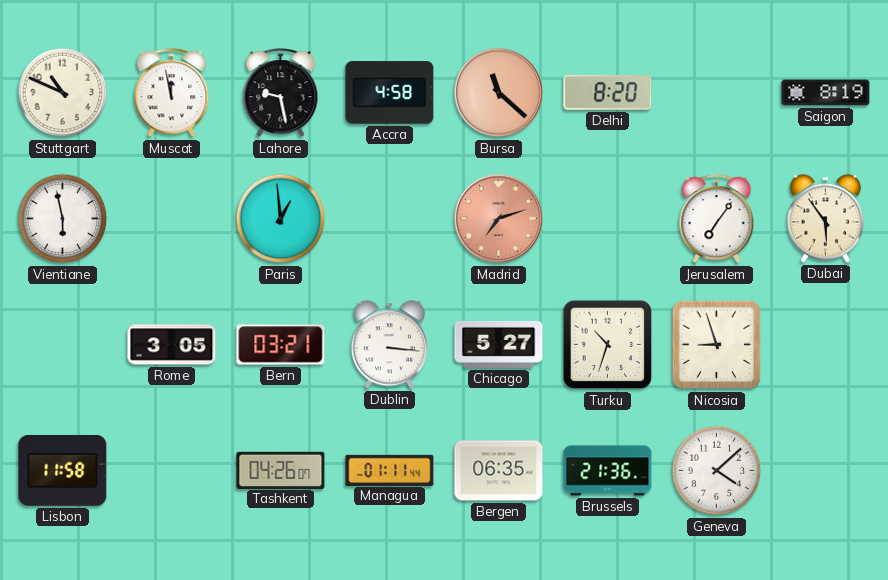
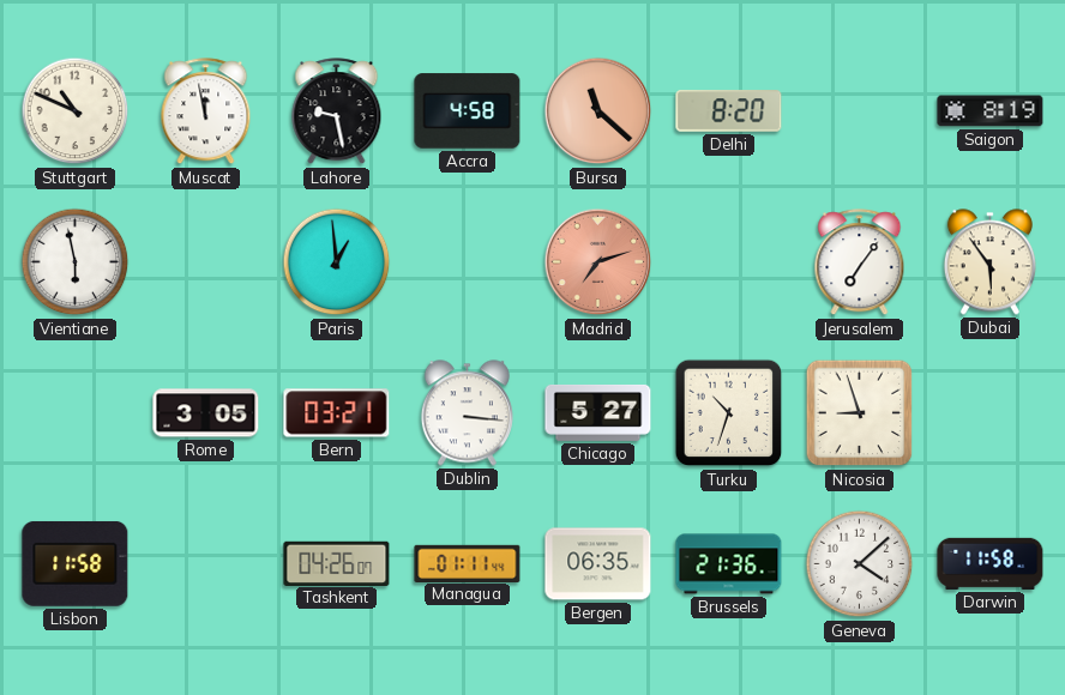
Darwin: none -> 11:58 (991, 563)
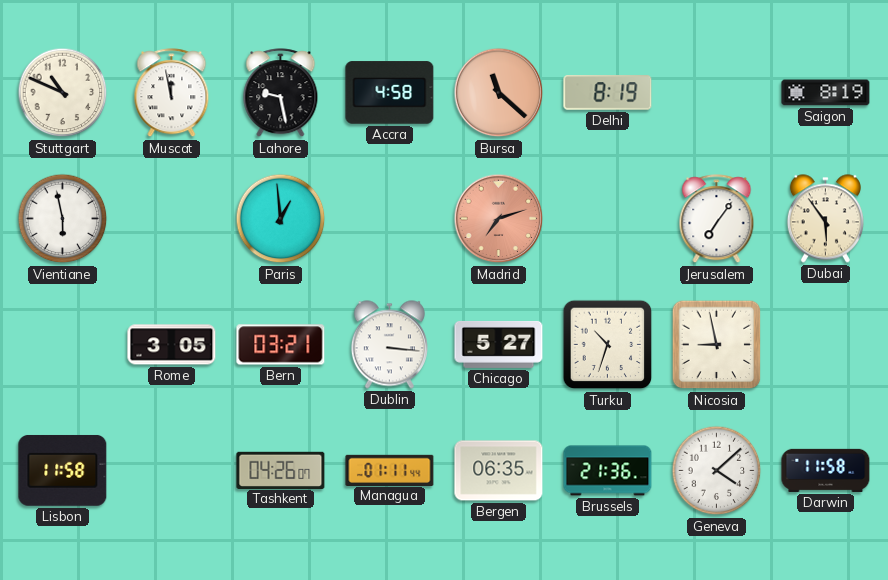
Delhi: 8:20 -> 8:19 (608, 93)
Nicosia: 8:57 -> 8:58 (717, 345)
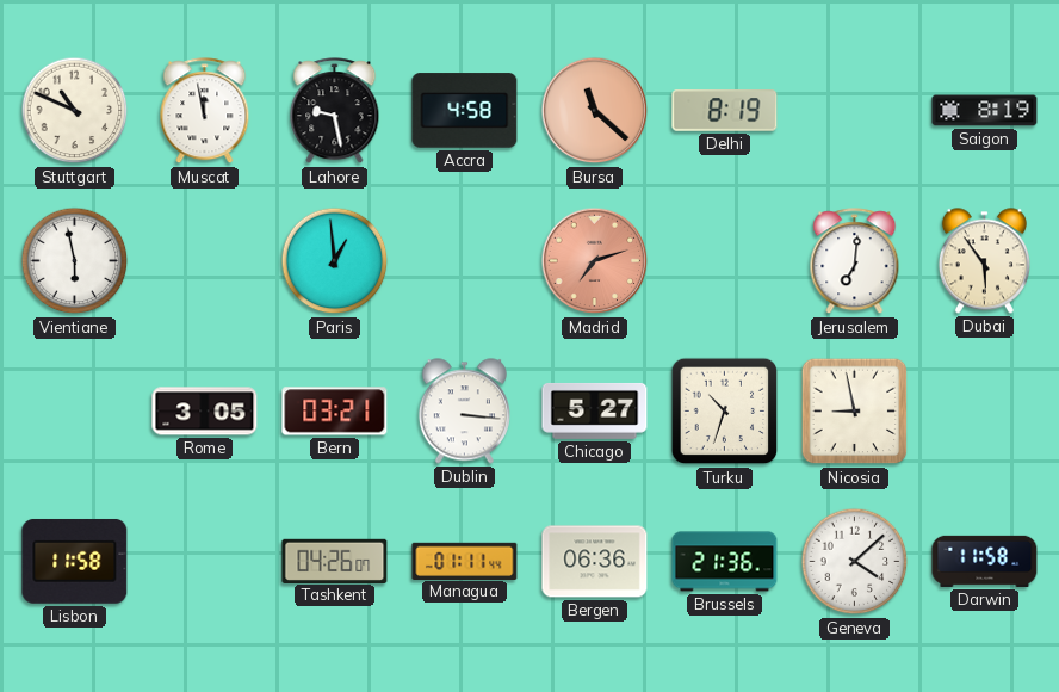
Jerusalem: 7:06 -> 7:01 (855, 261)
Bergen: 06:35 -> 06:36 (595, 562)
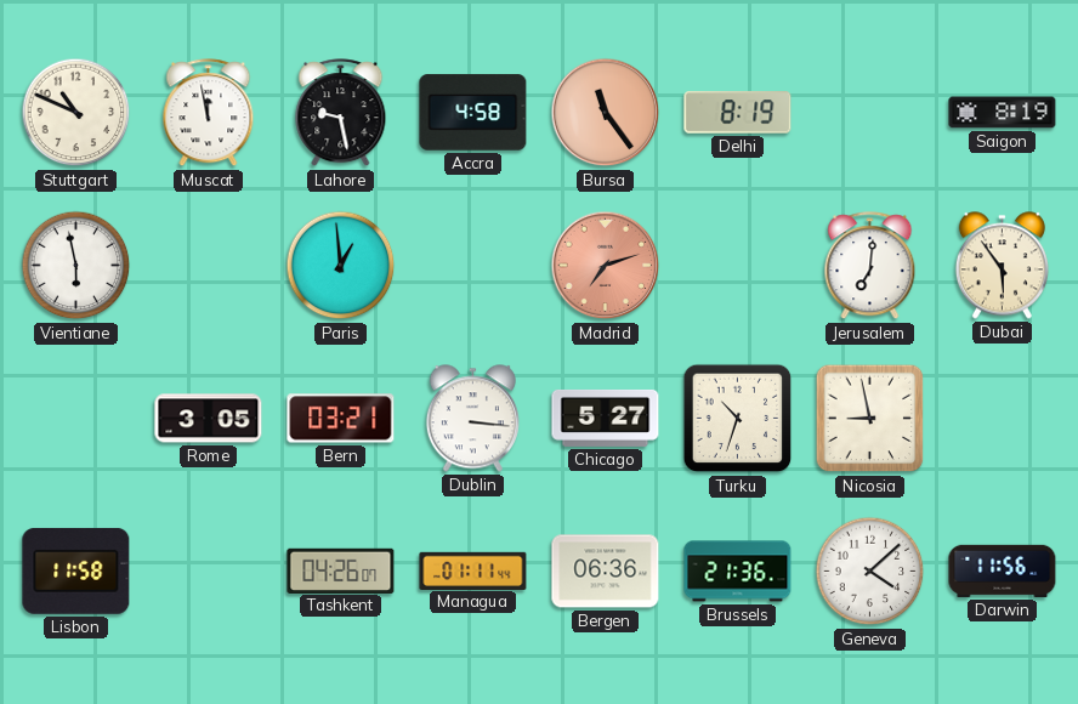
Bursa: 11:22 -> 11:24 (606, 113)
Darwin: 11:58 -> 11:56 (1003, 570)
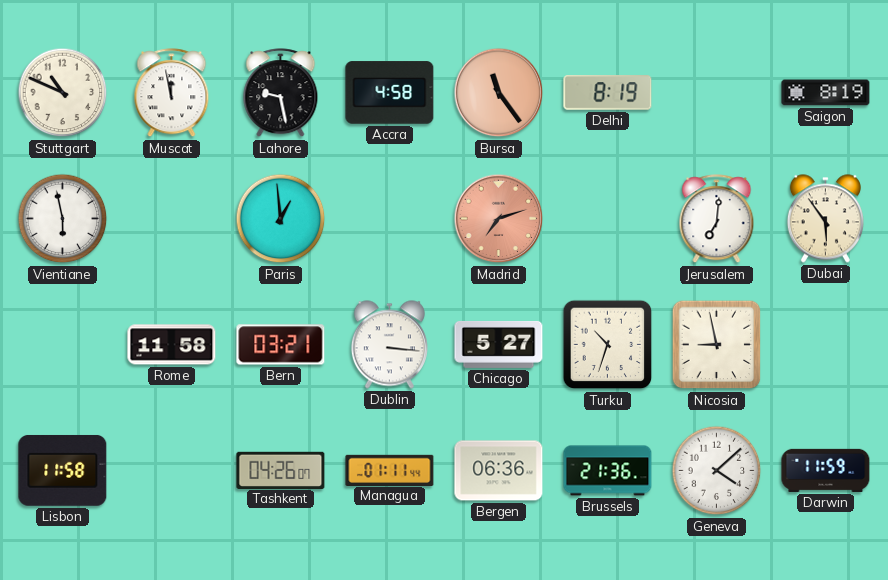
Rome: 3:05 -> 11:58 (172, 345)
Darwin: 11:56 -> 11:59 (826, 470)
